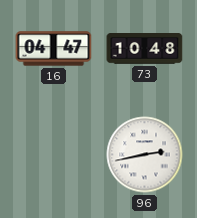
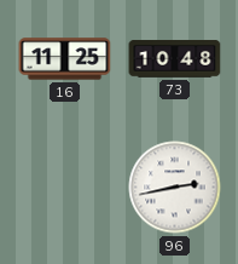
16: 04:47 -> 11:25 (65, 59)
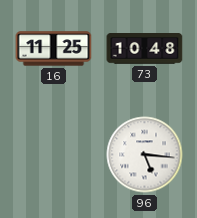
96: 2:43 -> 5:16 (145, 155)
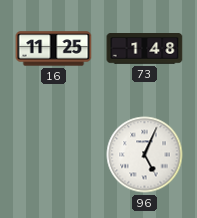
73: 10:48 -> 1:48 (145, 49)
96: 5:16 -> 5:04 (145, 155)
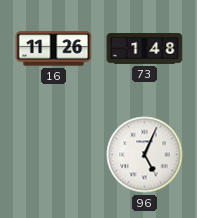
16: 11:25 -> 11:26 (54, 49)
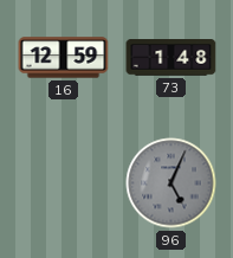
16: 11:26 -> 12:59 (64, 58)
96 dial: white -> grey (171, 183)
